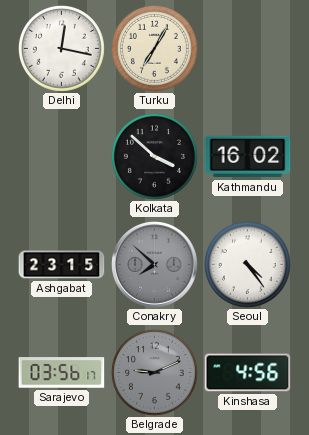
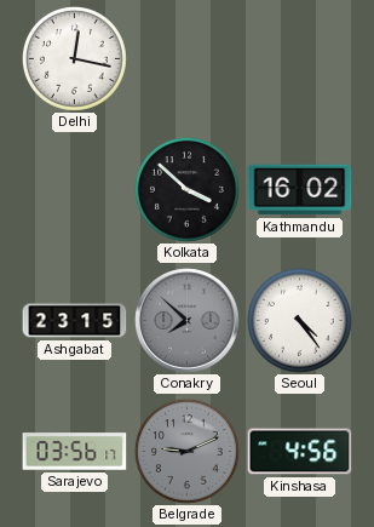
Turku: 7:05 -> none (154, 48)
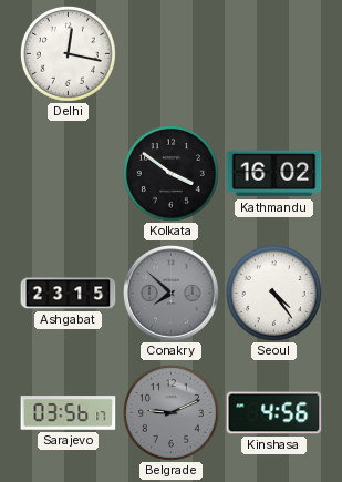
Kolkata: 3:52 -> 3:51 (170, 173)
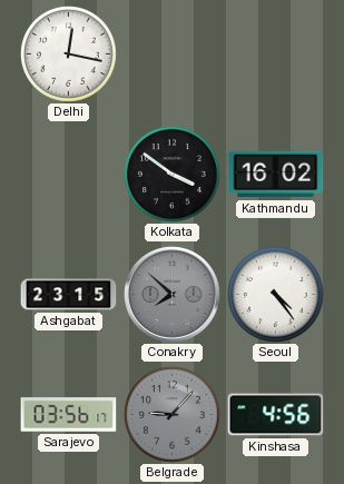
Belgrade: 9:11 -> 9:07 (171, 414)
